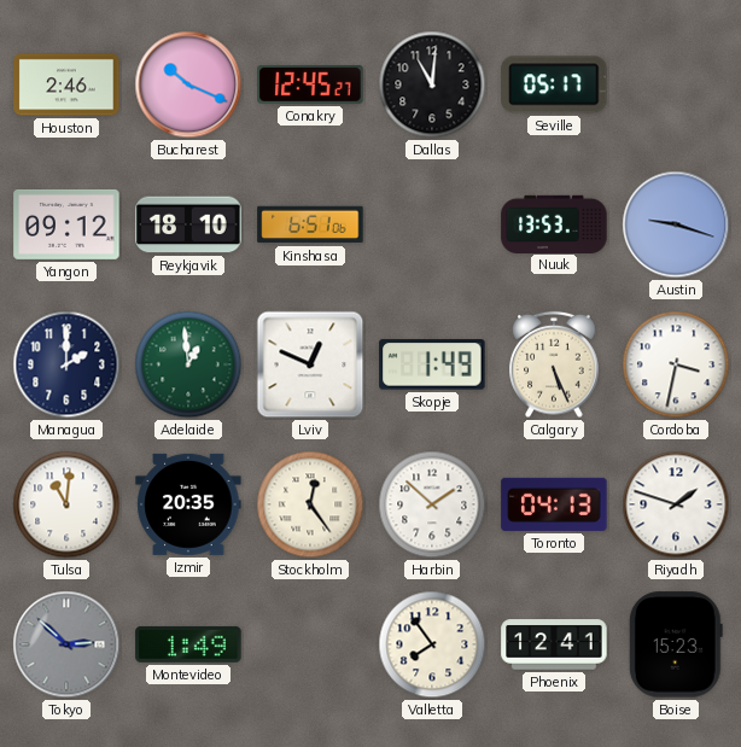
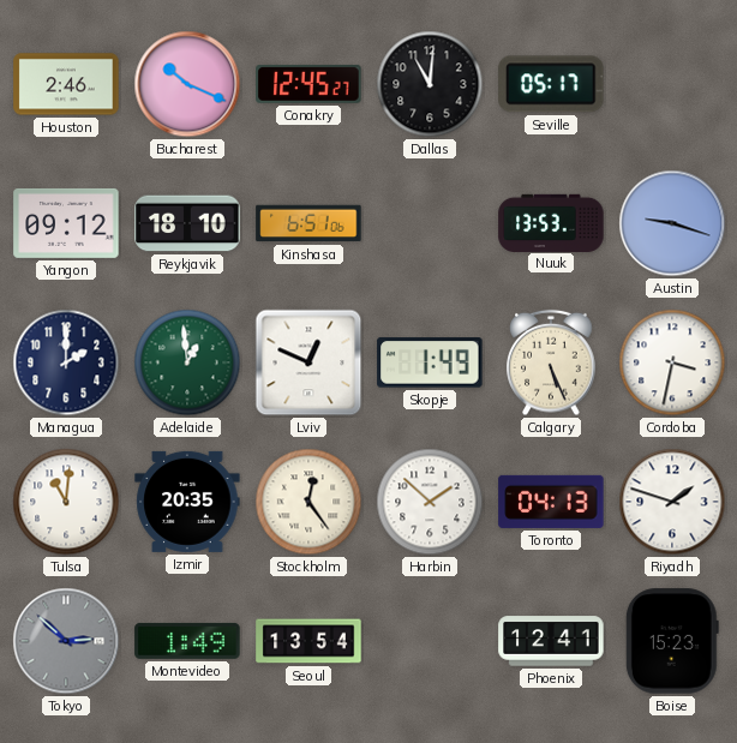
Seoul: none -> 13:54 (308, 641)
Valletta: 7:54 -> none (432, 644)
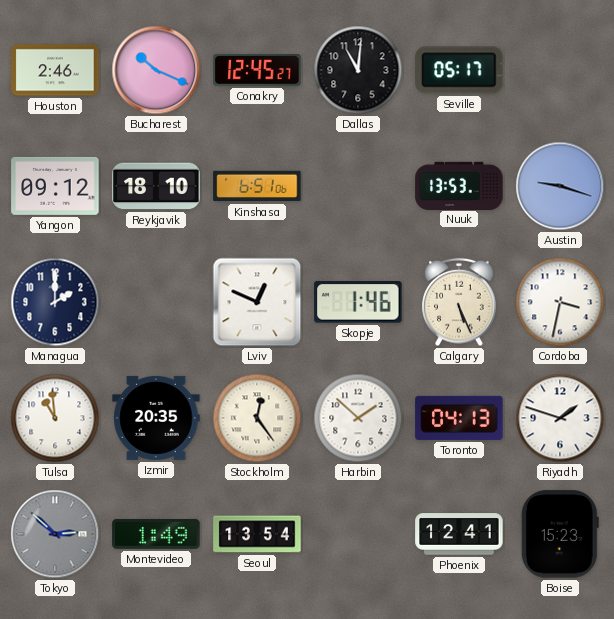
Adelaide: 12:59 -> none (187, 362)
Skopje: 1:49 -> 1:46 (358, 302)
Tulsa: 11:01 -> 10:59 (55, 418)
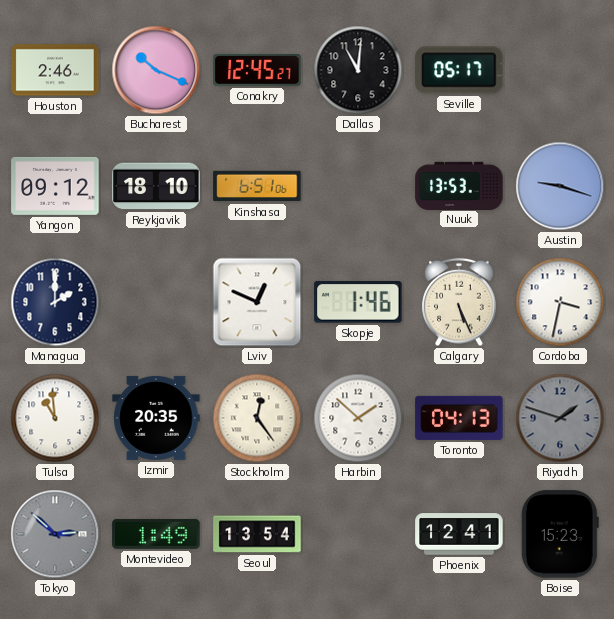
Riyadh dial: white -> grey (560, 418)
